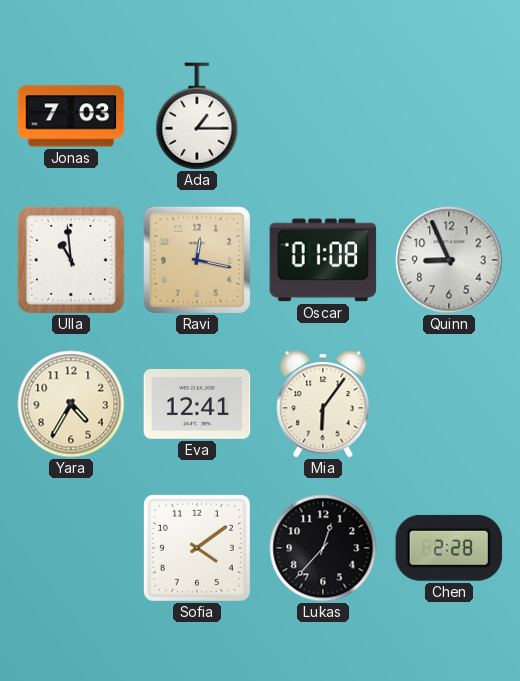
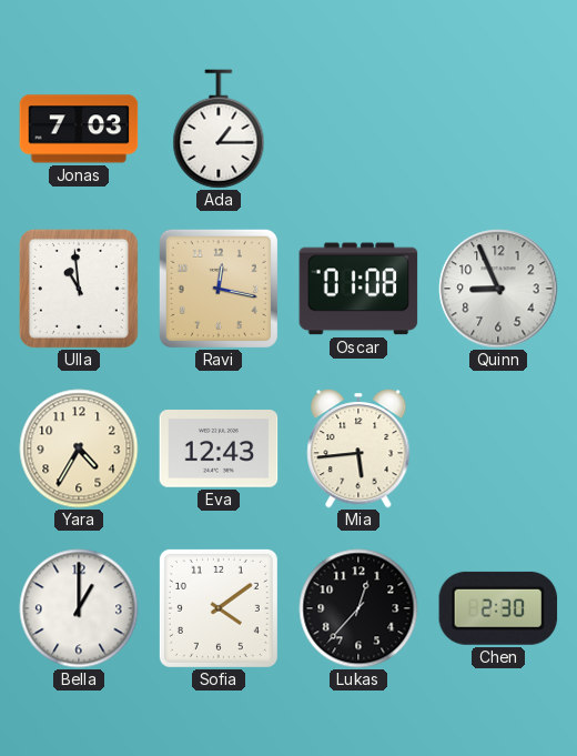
Eva: 12:41 -> 12:43 (219, 448)
Mia: 6:06 -> 5:44 (358, 450)
Bella: none -> 1:00 (79, 608)
Chen: 2:28 -> 2:30 (498, 608)
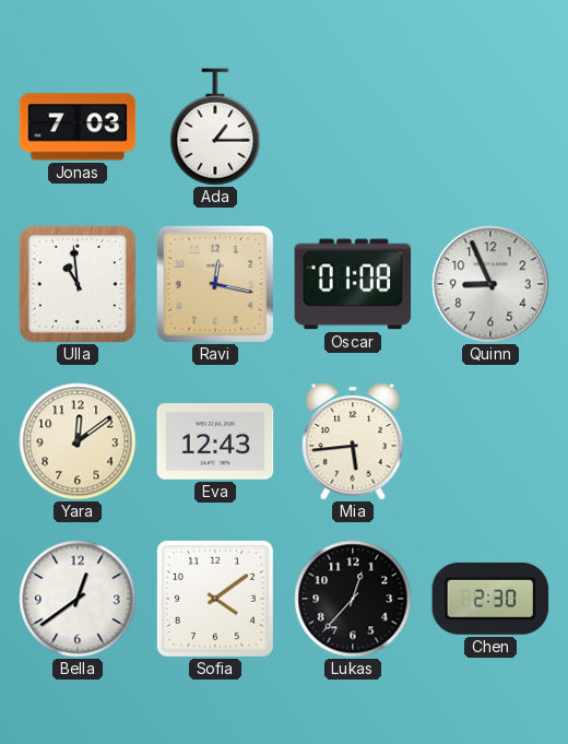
Yara: 4:35 -> 12:09 (78, 441)
Bella: 1:00 -> 12:39 (78, 599)
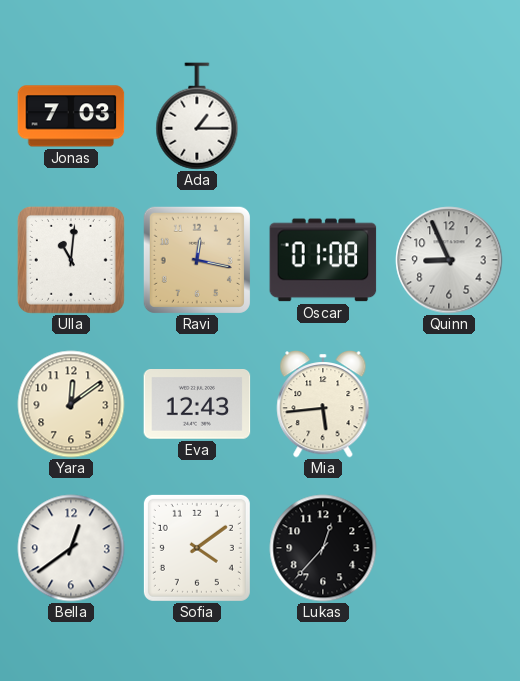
Ulla: 10:59 -> 11:01 (71, 260)
Chen: 2:30 -> none (490, 599)
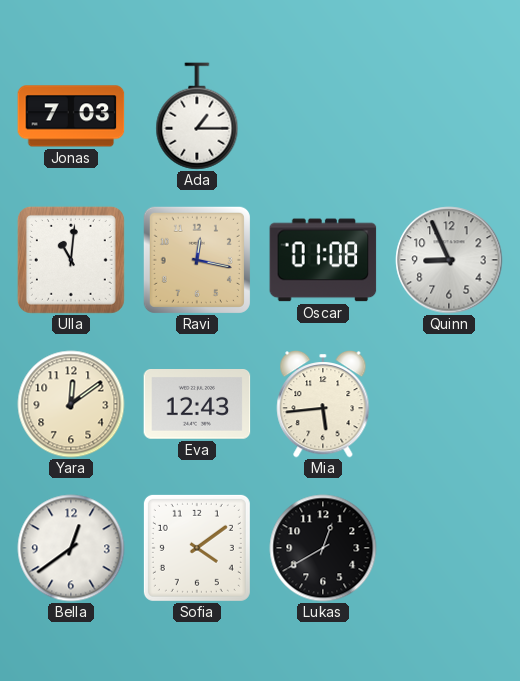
Lukas: 12:37 -> 12:40 (323, 548)
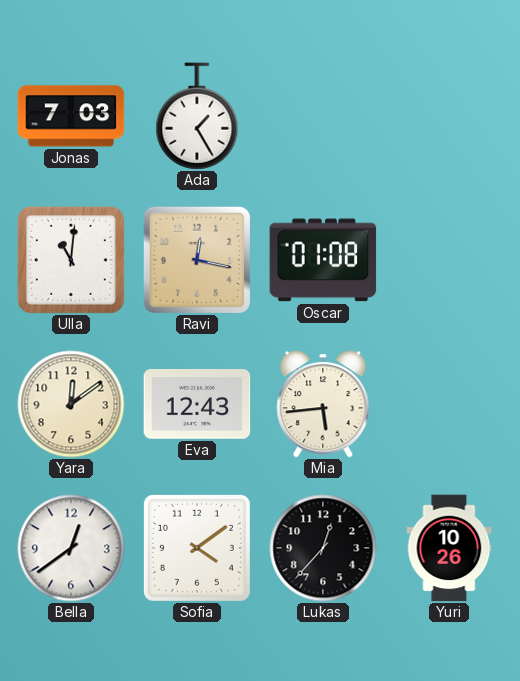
Ada: 1:15 -> 1:25 (197, 116)
Quinn: 8:56 -> none (449, 260)
Lukas: 12:40 -> 12:37 (323, 548)
Yuri: none -> 10:26 (449, 548)
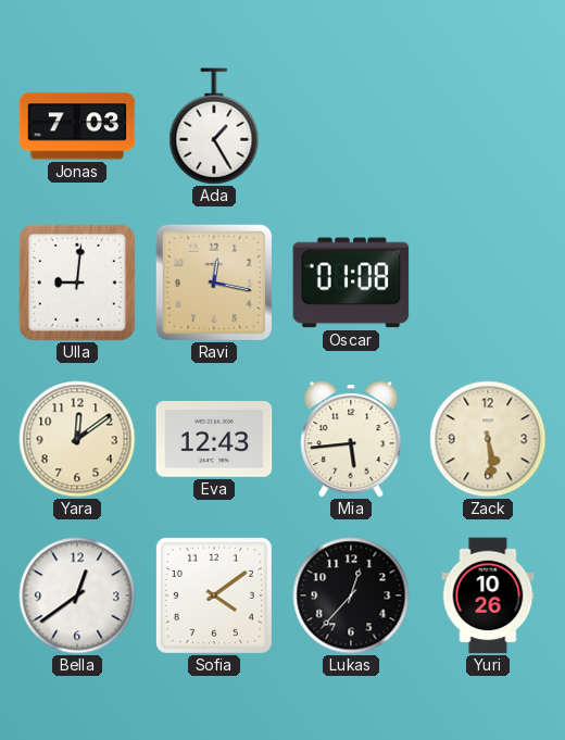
Ulla: 11:01 -> 9:01 (77, 283)
Zack: none -> 5:29 (488, 439)
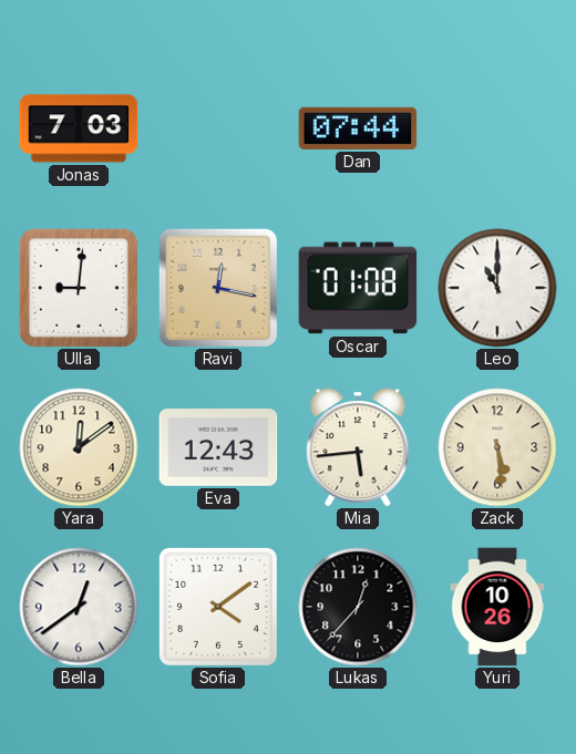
Ada: 1:25 -> none (214, 126)
Dan: none -> 07:44 (358, 128)
Leo: none -> 11:00 (497, 288)
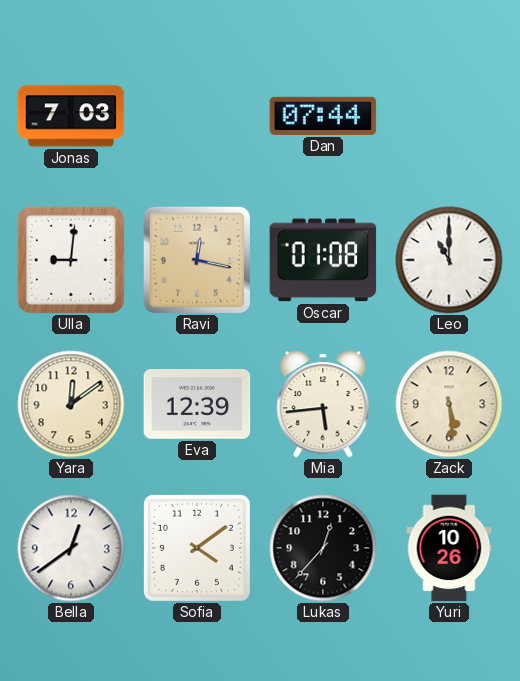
Eva: 12:43 -> 12:39 (197, 404)
